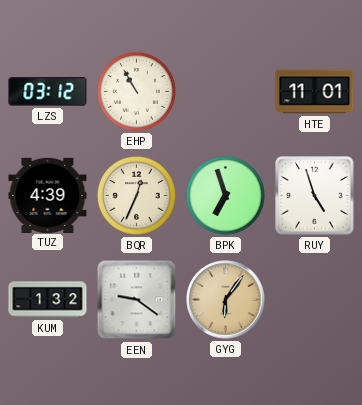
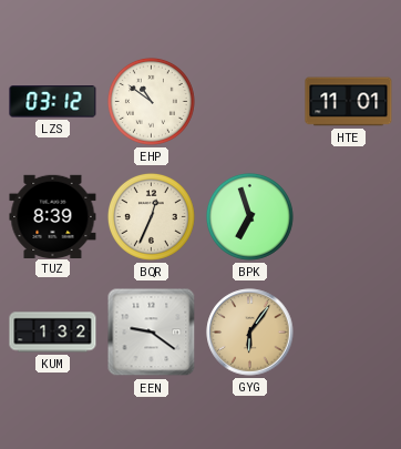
EHP: 10:55 -> 10:51 (151, 101)
TUZ: 4:39 -> 8:39 (53, 216)
RUY: 4:57 -> none (315, 196)
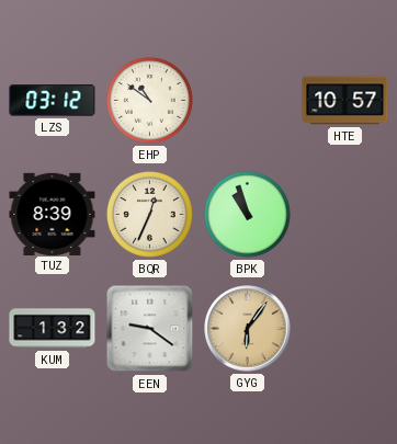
HTE: 11:01 -> 10:57 (345, 101)
BPK: 6:57 -> 10:57 (247, 214)
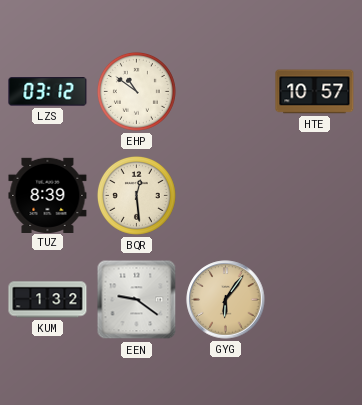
BQR: 12:34 -> 12:29 (136, 195)
BPK: 10:57 -> none (247, 214)
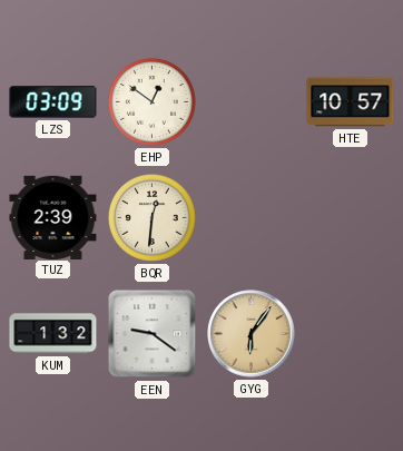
LZS: 03:12 -> 03:09 (53, 102)
EHP: 10:51 -> 12:51 (151, 101)
TUZ: 8:39 -> 2:39 (53, 217)
BQR: 12:29 -> 12:31 (151, 217)
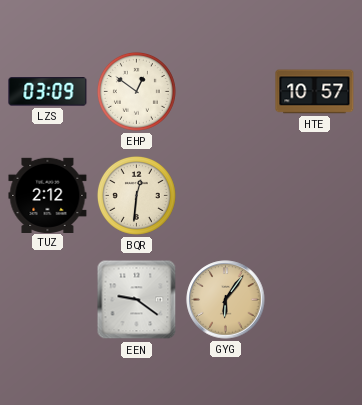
TUZ: 2:39 -> 2:12 (48, 195)
KUM: 1:32 -> none (53, 334)
